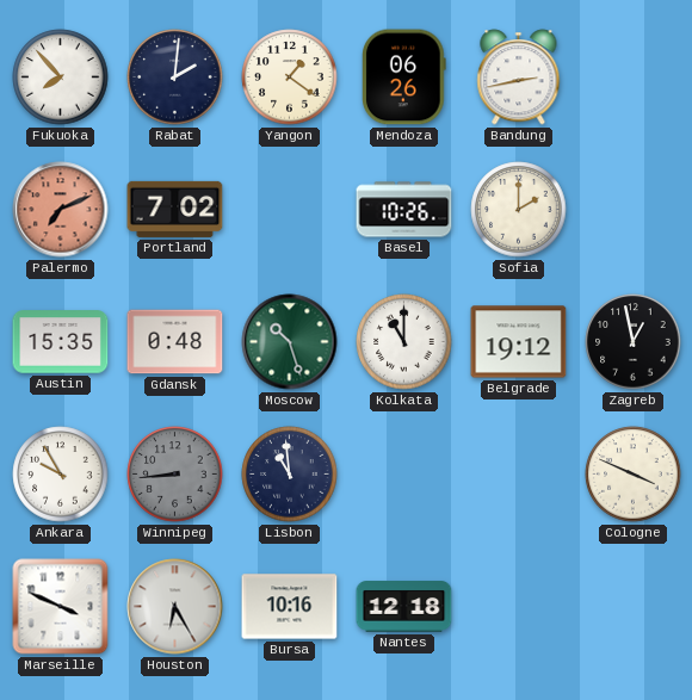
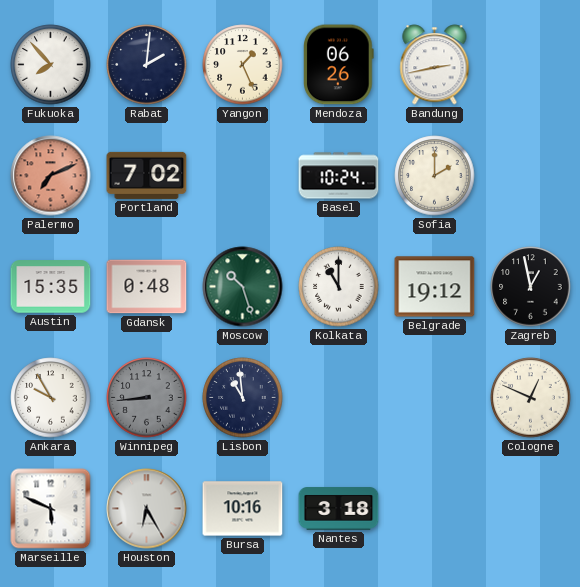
Yangon: 1:21 -> 1:26 (243, 65)
Basel: 10:26 -> 10:24 (339, 176)
Cologne: 3:49 -> 12:49 (531, 398)
Marseille: 3:49 -> 5:49 (51, 509)
Nantes: 12:18 -> 3:18 (339, 509)
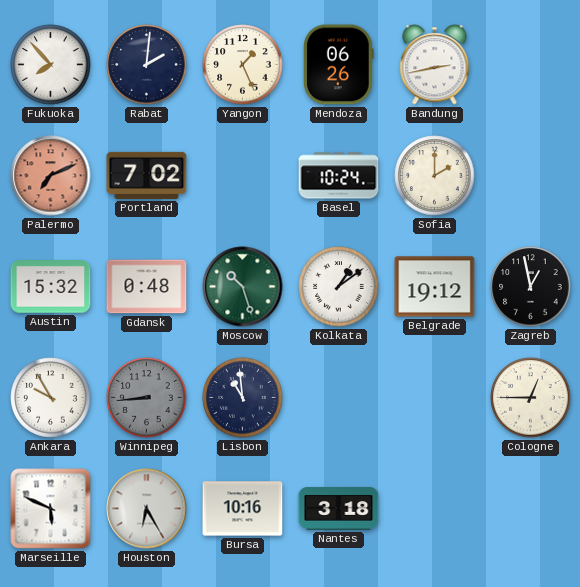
Austin: 15:35 -> 15:32 (51, 287)
Kolkata: 11:00 -> 1:09 (339, 287)
Cologne: 12:49 -> 12:45 (531, 398)
